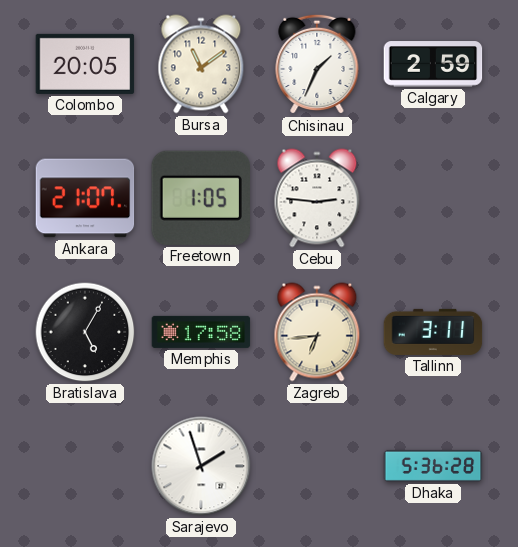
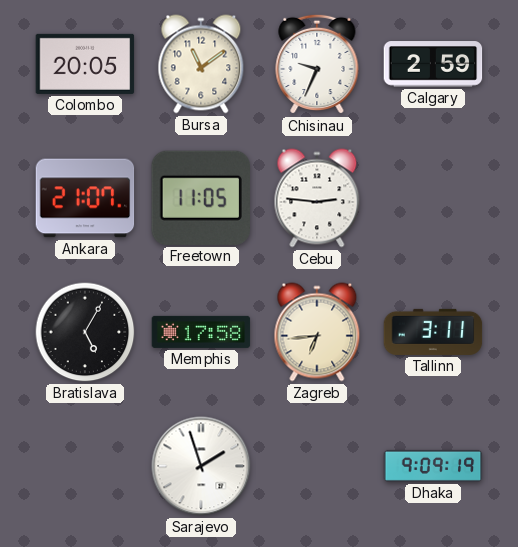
Chisinau: 1:34 -> 9:34 (317, 64)
Freetown: 1:05 -> 11:05 (201, 198)
Dhaka: 5:36 -> 9:09 (433, 466)
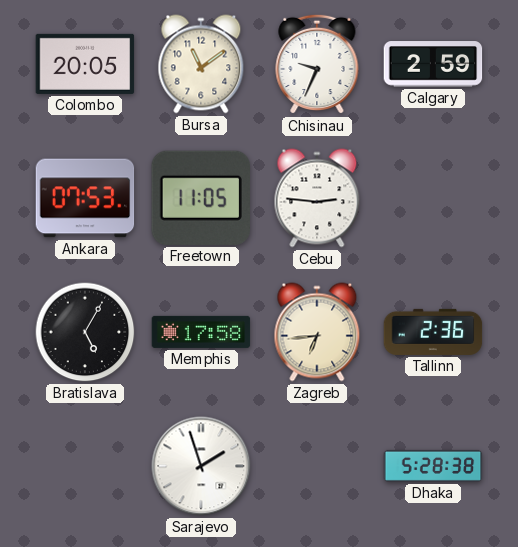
Ankara: 21:07 -> 07:53 (85, 198)
Tallinn: 3:11 -> 2:36 (433, 332)
Dhaka: 9:09 -> 5:28 (433, 466)
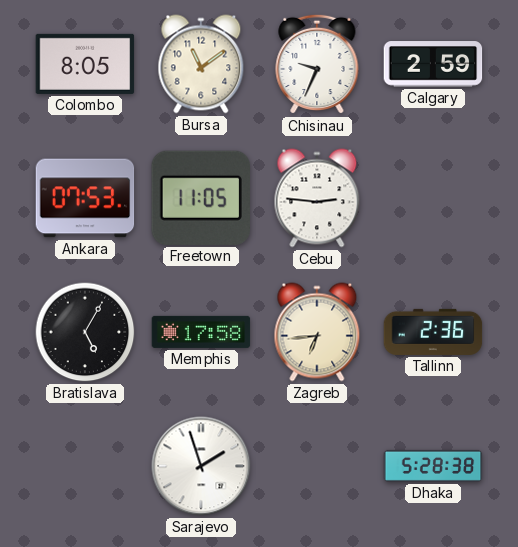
Colombo: 20:05 -> 8:05 (85, 64)
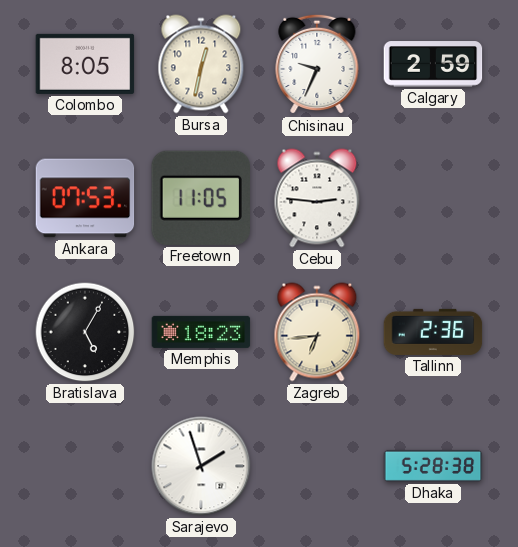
Bursa: 11:09 -> 12:32 (201, 64)
Memphis: 17:58 -> 18:23 (201, 332)
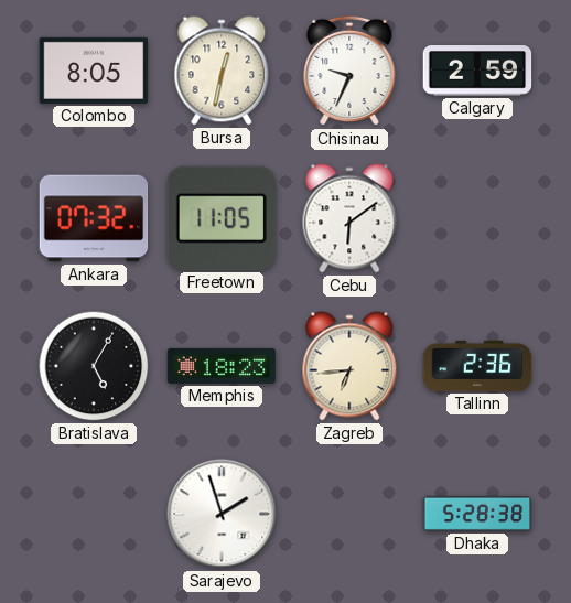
Ankara: 07:53 -> 07:32 (94, 218)
Cebu: 2:46 -> 6:09 (349, 218)
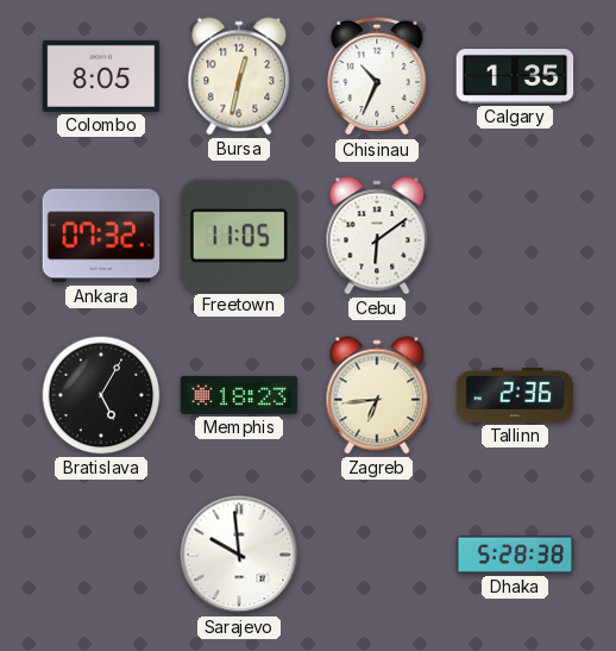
Chisinau: 9:34 -> 10:34 (377, 76)
Calgary: 2:59 -> 1:35 (515, 76)
Sarajevo: 1:57 -> 9:59 (239, 555)
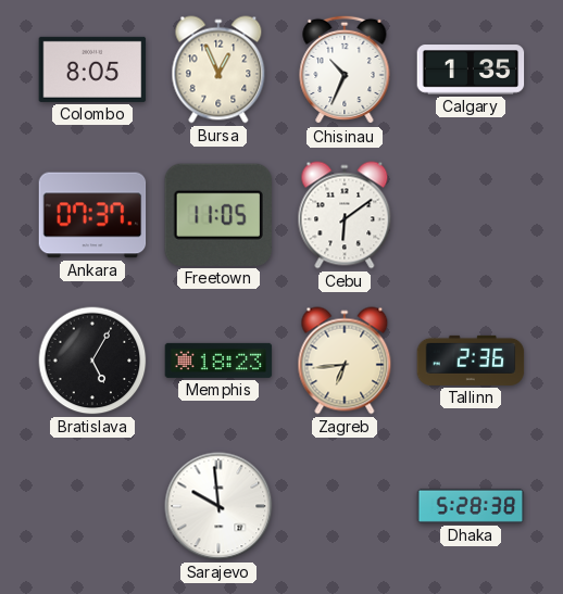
Bursa: 12:32 -> 12:56 (218, 69)
Ankara: 07:32 -> 07:37 (92, 215)
